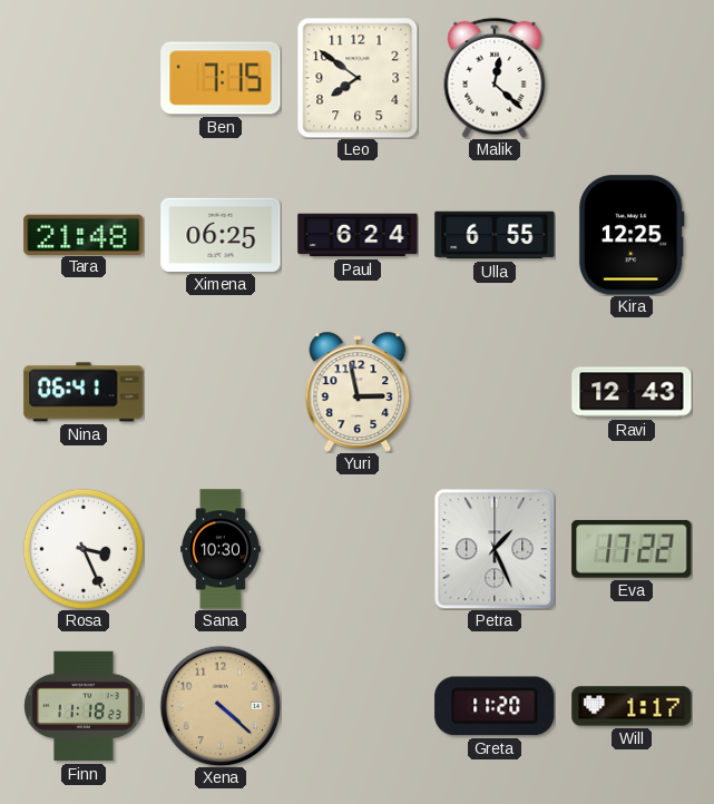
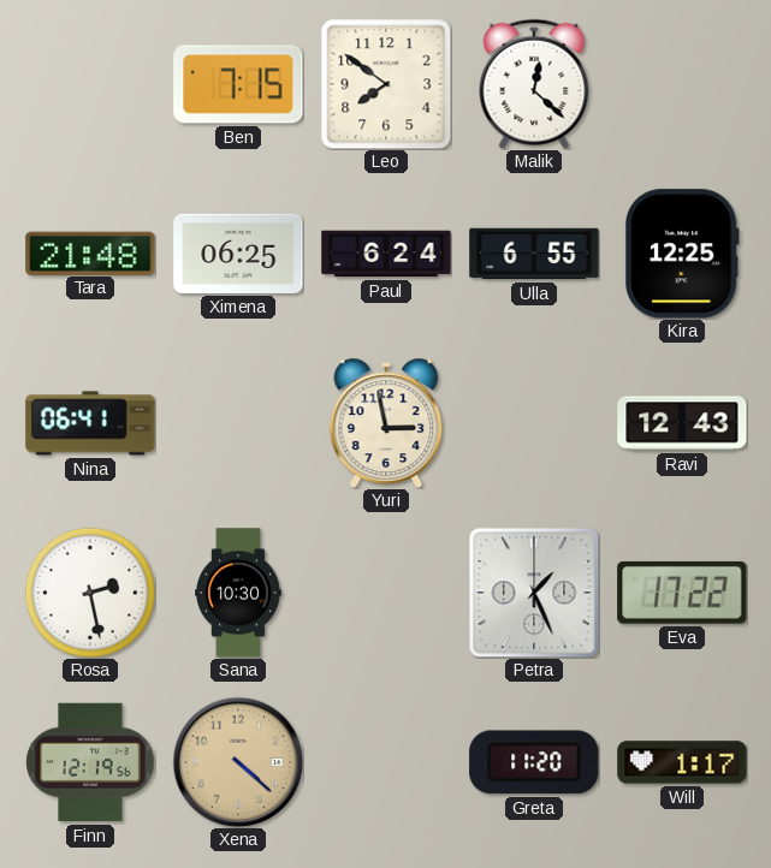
Rosa: 3:26 -> 2:28 (90, 593)
Finn: 11:18 -> 12:19 (90, 762)
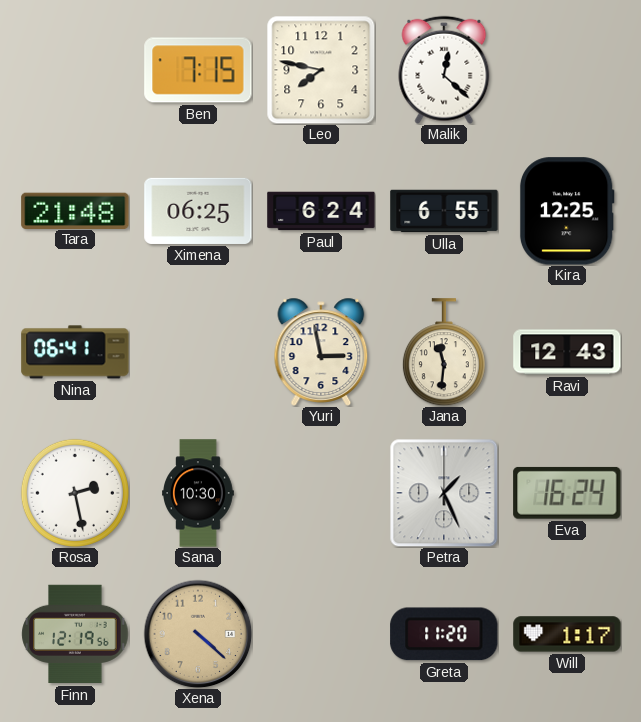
Leo: 7:51 -> 7:47 (321, 70)
Jana: none -> 11:31 (444, 352)
Eva: 17:22 -> 16:24 (567, 493)
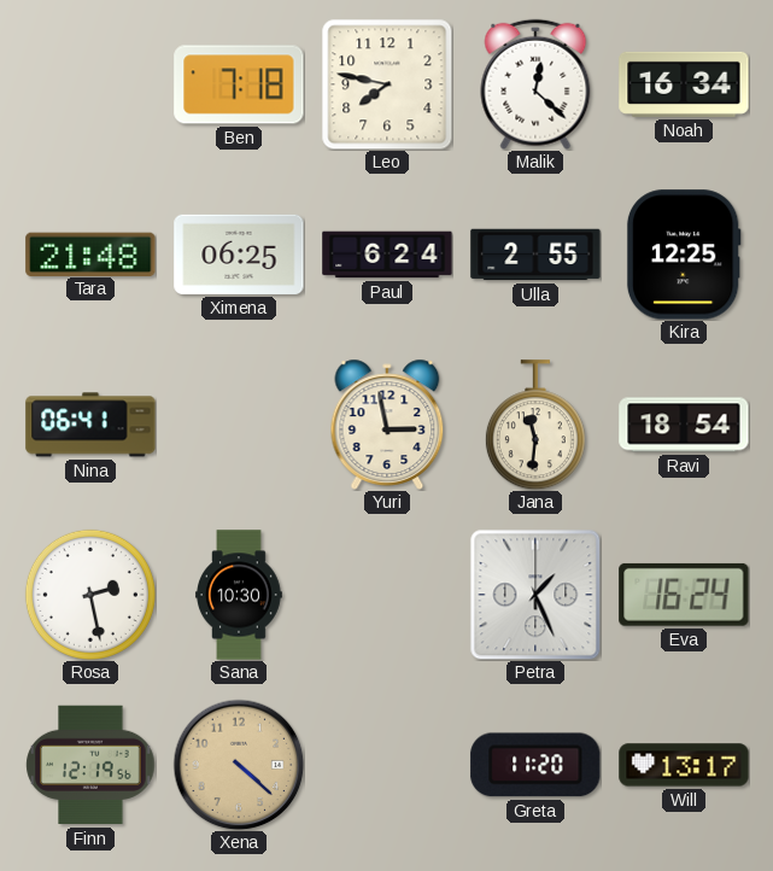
Ben: 7:15 -> 7:18 (239, 84)
Noah: none -> 16:34 (684, 84)
Ulla: 6:55 -> 2:55 (535, 255)
Ravi: 12:43 -> 18:54 (684, 425)
Will: 1:17 -> 13:17 (684, 765)
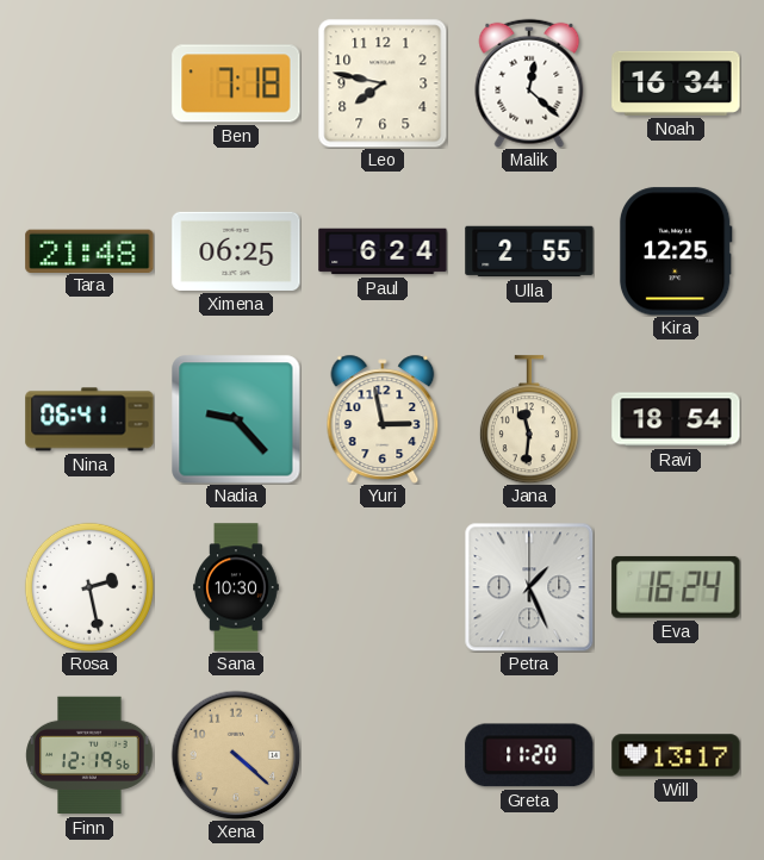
Nadia: none -> 9:23 (236, 419)
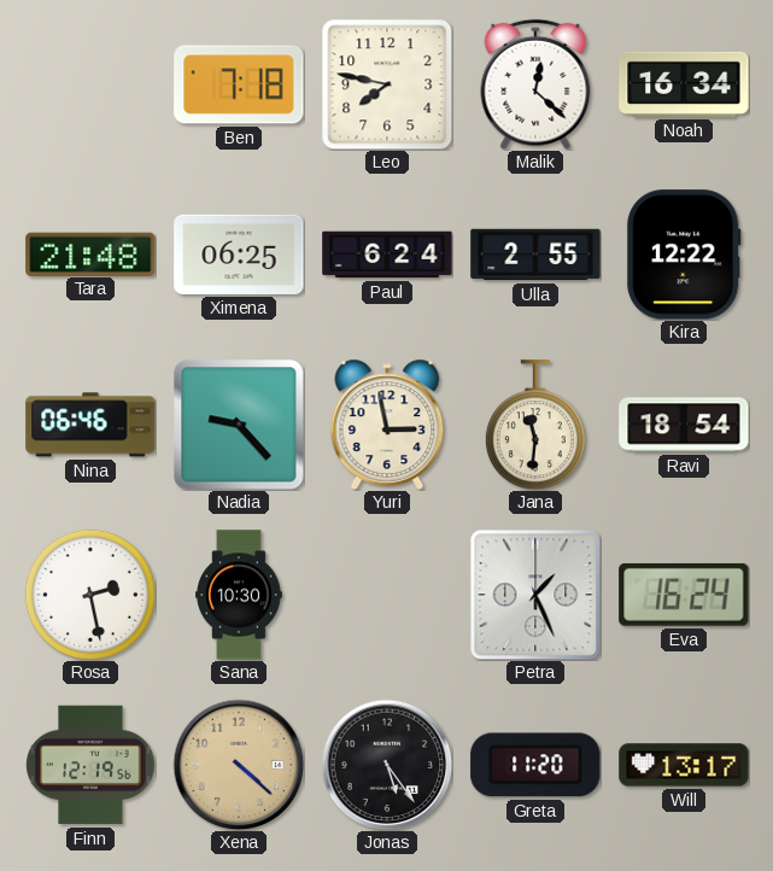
Kira: 12:25 -> 12:22 (684, 255)
Nina: 06:41 -> 06:46 (90, 425)
Jonas: none -> 5:24 (387, 765)
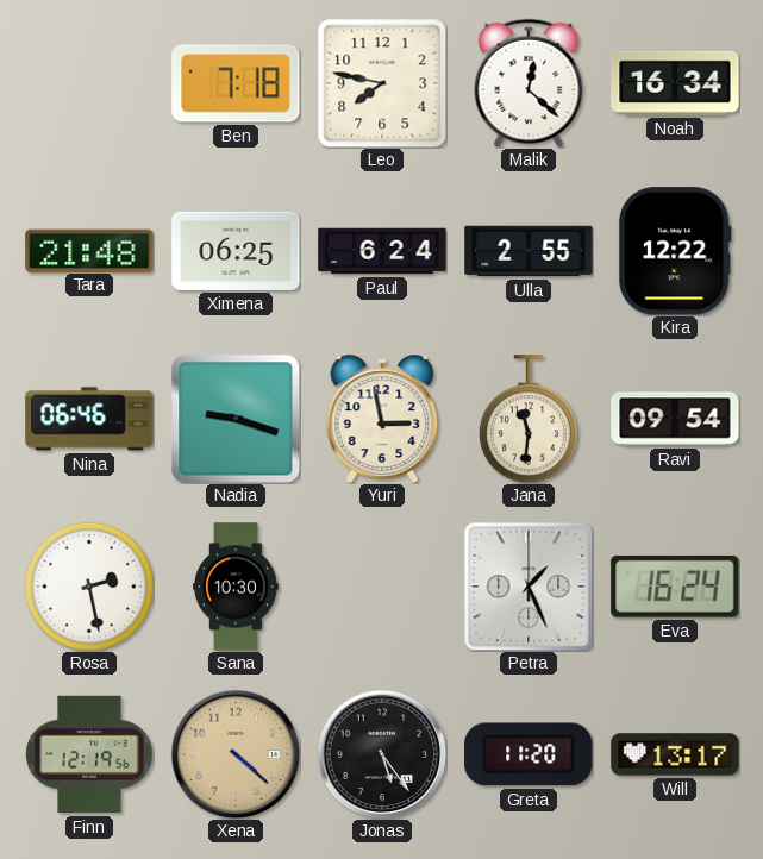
Nadia: 9:23 -> 9:18 (236, 419)
Ravi: 18:54 -> 09:54 (675, 419)
